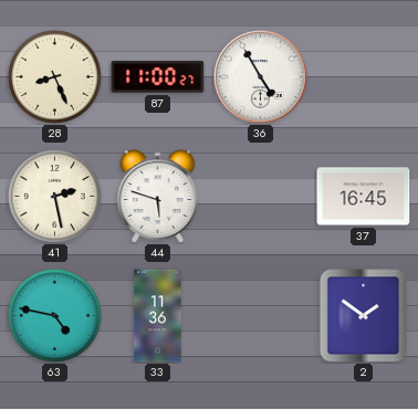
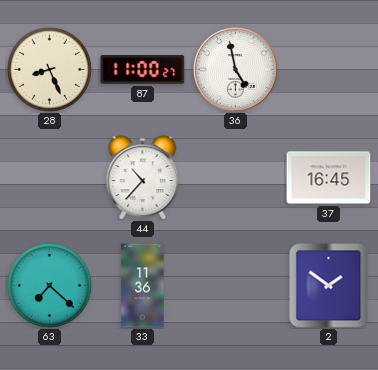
36: 4:55 -> 4:58 (236, 70)
41: 2:28 -> none (54, 196)
44: 5:48 -> 10:37 (143, 178)
63: 4:47 -> 7:22 (49, 285)
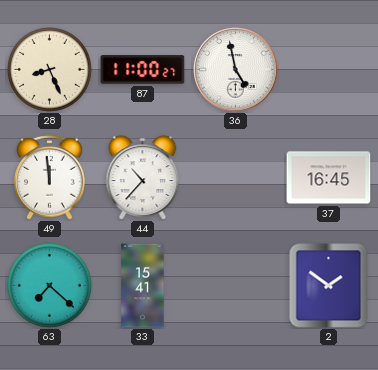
49: none -> 11:59 (50, 178)
33: 11:36 -> 15:41 (143, 286)
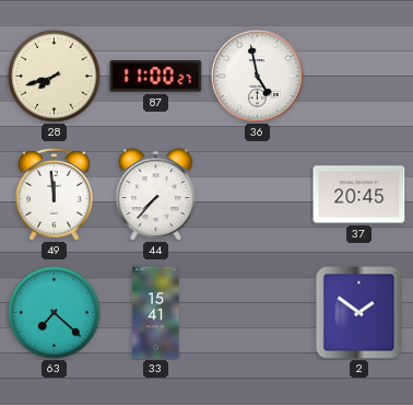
28: 8:26 -> 7:42 (54, 76)
44: 10:37 -> 7:37 (156, 195)
37: 16:45 -> 20:45 (359, 195)
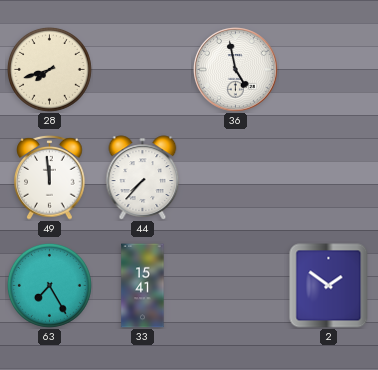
87: 11:00 -> none (156, 77)
37: 20:45 -> none (359, 195)
63: 7:22 -> 7:25 (49, 285)
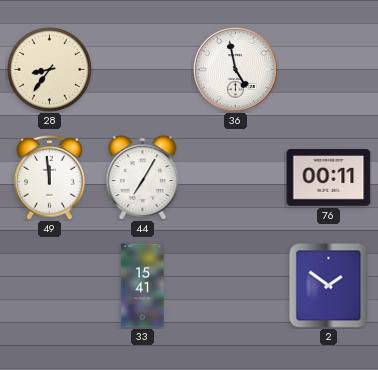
28: 7:42 -> 8:36 (49, 69)
44: 7:37 -> 7:05 (143, 178)
76: none -> 00:11 (329, 178)
63: 7:25 -> none (49, 285)
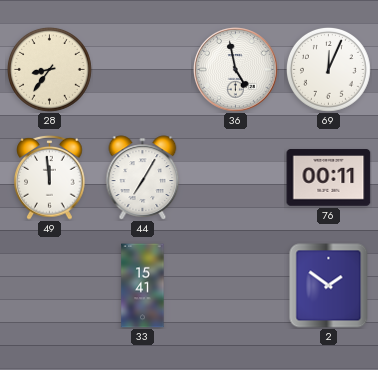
69: none -> 12:04 (328, 69)
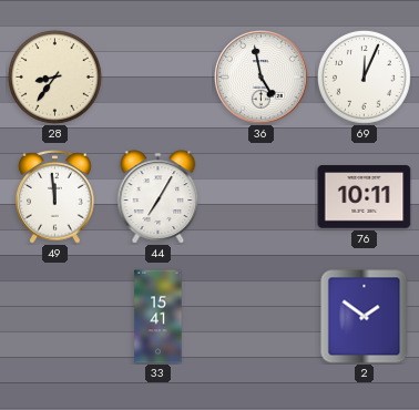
76: 00:11 -> 10:11 (365, 197)
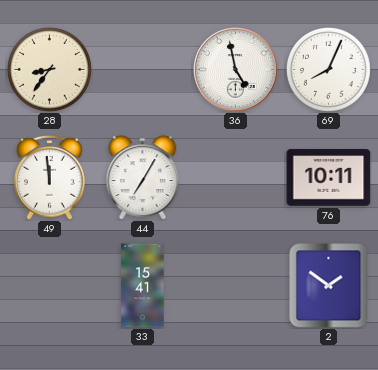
69: 12:04 -> 8:04 (328, 69)
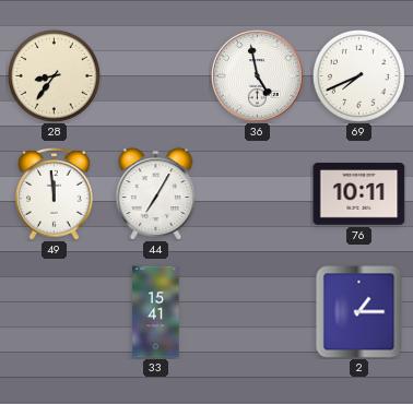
69: 8:04 -> 7:41 (358, 75)
2: 1:51 -> 1:15 (359, 312)
